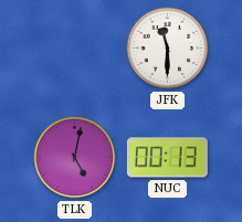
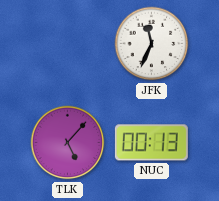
JFK: 11:30 -> 11:34 (152, 44)
TLK: 5:02 -> 5:07 (68, 143)
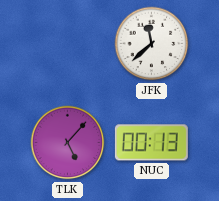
JFK: 11:34 -> 11:38 (152, 44)
